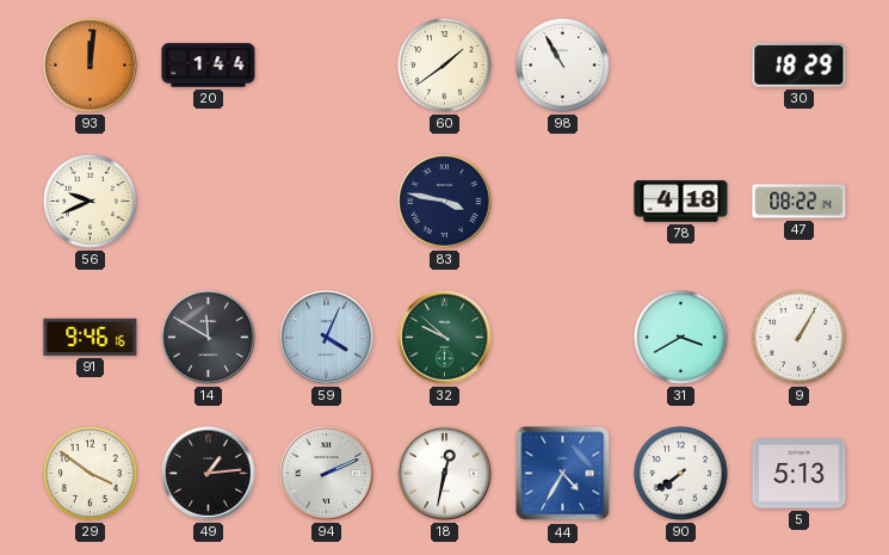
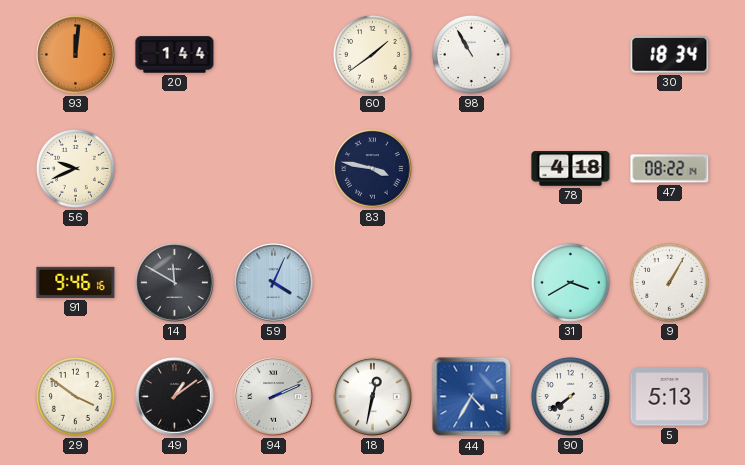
30: 18:29 -> 18:34 (670, 55)
32: 9:52 -> none (445, 338)
49: 1:14 -> 1:09 (175, 397)
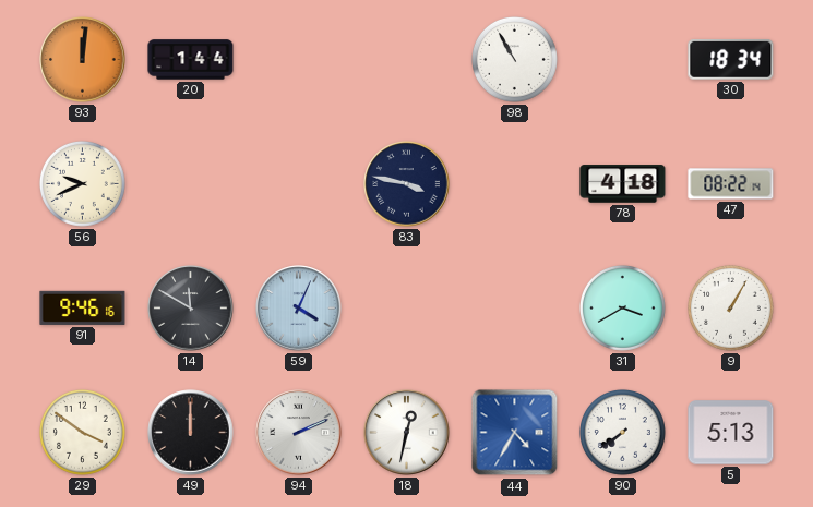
60: 1:39 -> none (372, 54)
49: 1:09 -> 12:00 (191, 433)
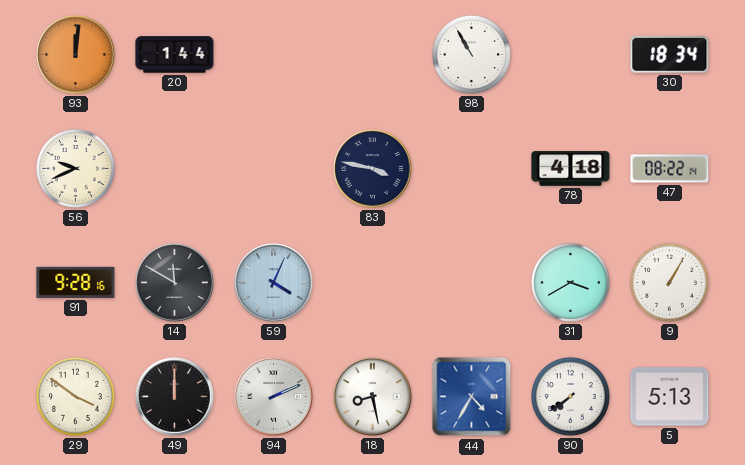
91: 9:46 -> 9:28 (76, 282)
18: 12:32 -> 8:28 (373, 397)
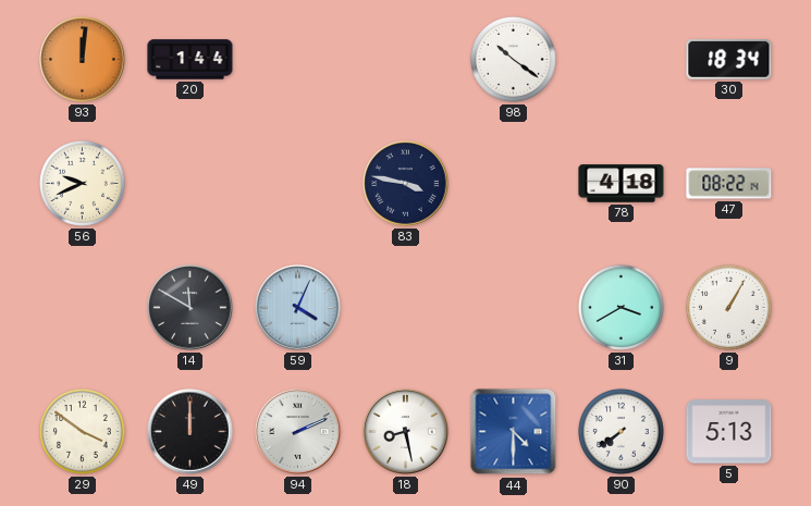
98: 10:55 -> 10:21 (513, 59)
91: 9:28 -> none (76, 282)
44: 4:35 -> 4:30 (514, 432)
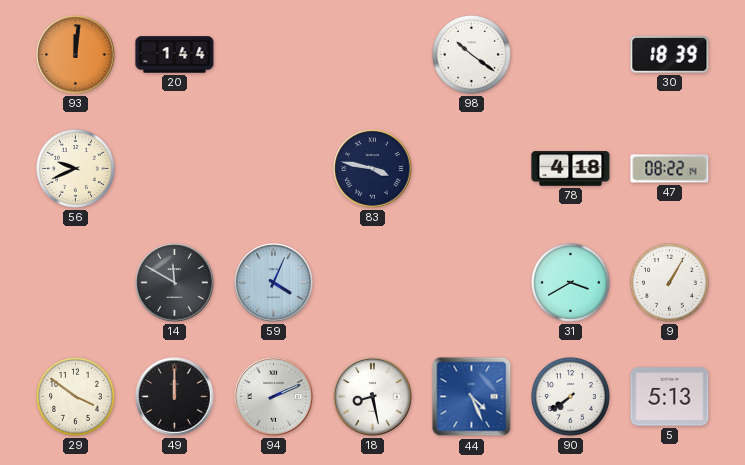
30: 18:34 -> 18:39 (670, 55)
44: 4:30 -> 4:26 (472, 397)
